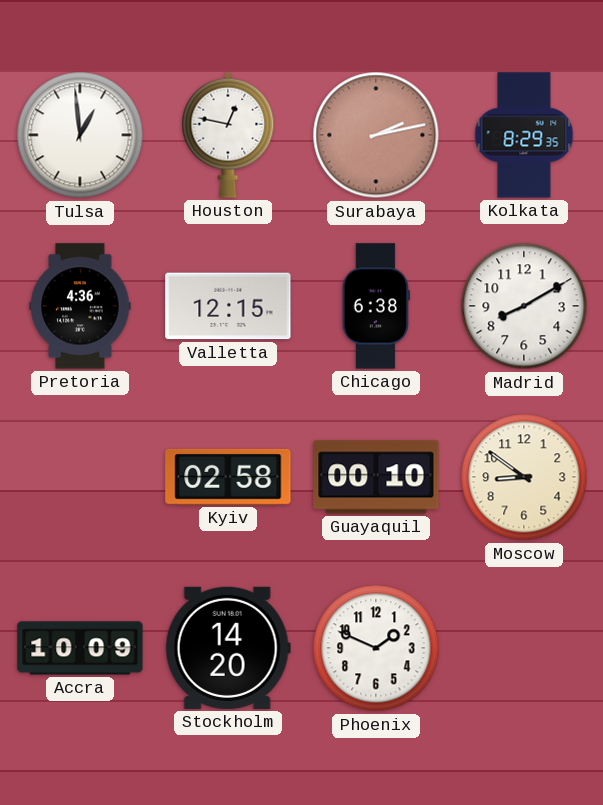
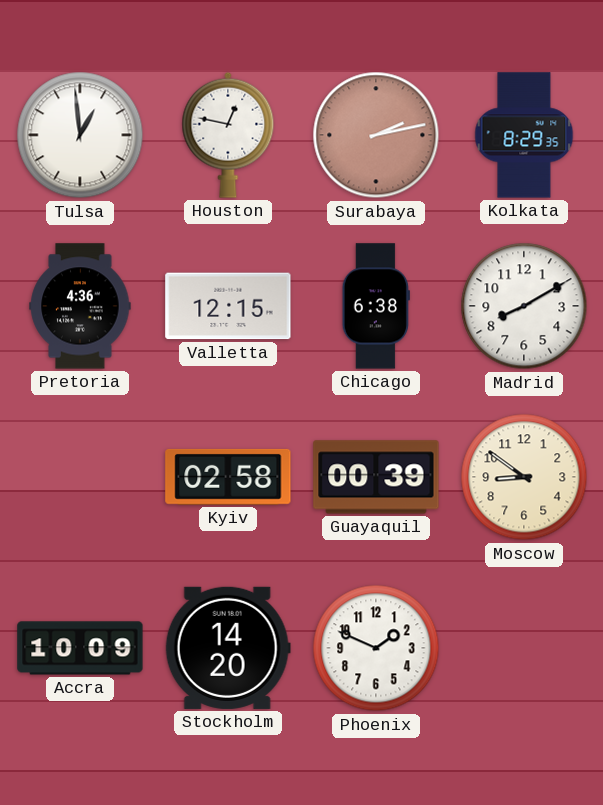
Guayaquil: 00:10 -> 00:39 (376, 477)
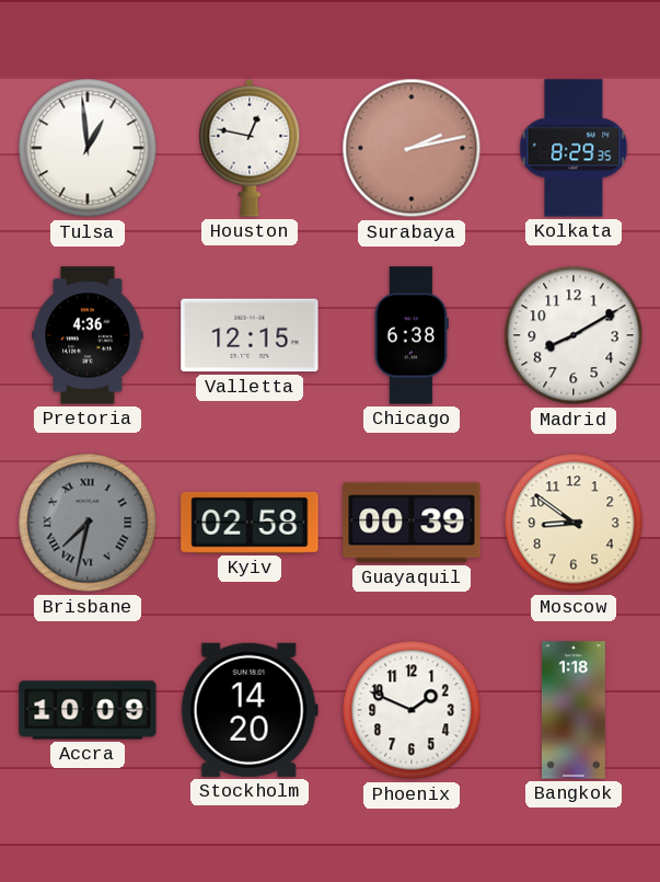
Brisbane: none -> 7:32 (88, 523)
Bangkok: none -> 1:18 (574, 710)
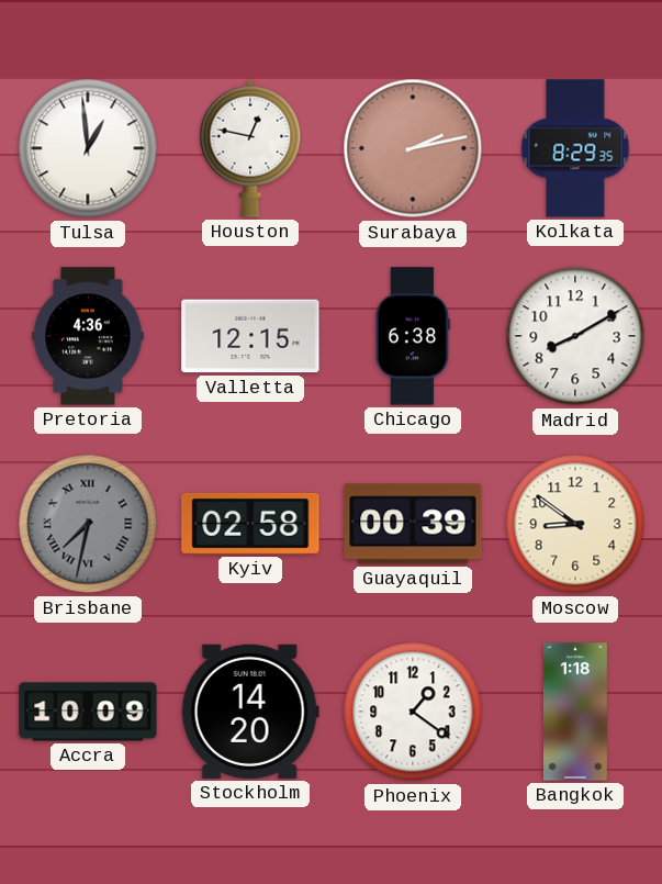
Phoenix: 1:49 -> 1:21 (413, 712)
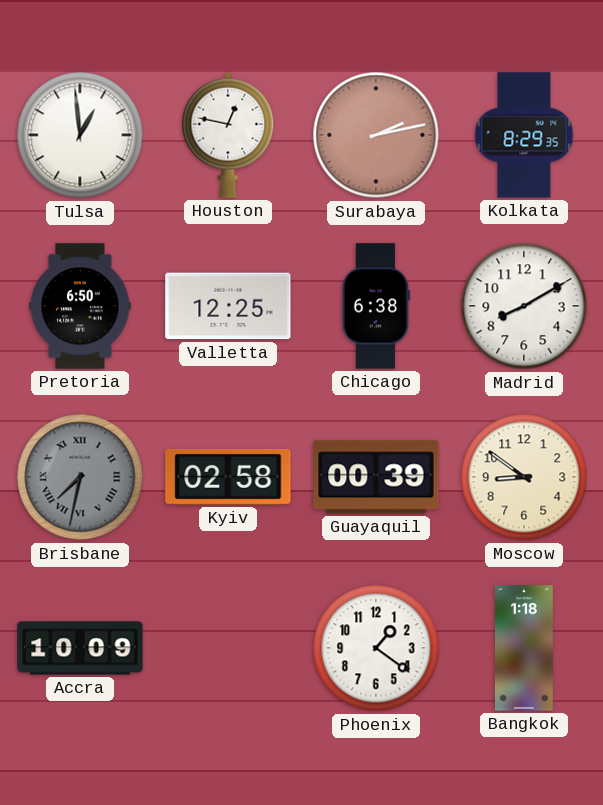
Pretoria: 4:36 -> 6:50 (80, 306)
Valletta: 12:15 -> 12:25 (228, 306)
Stockholm: 14:20 -> none (250, 712)
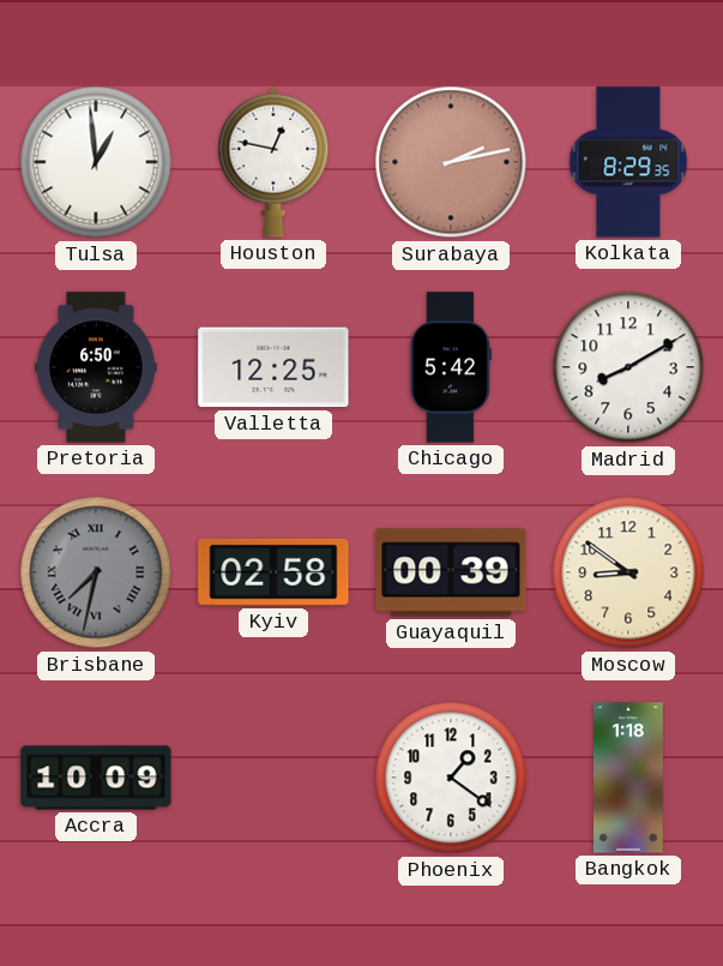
Chicago: 6:38 -> 5:42 (451, 367)
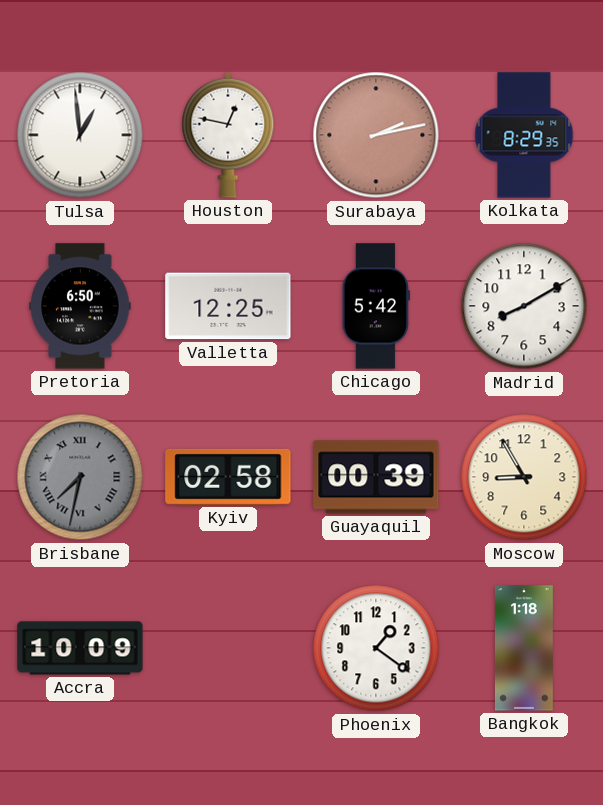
Moscow: 8:51 -> 8:55 (524, 477)
